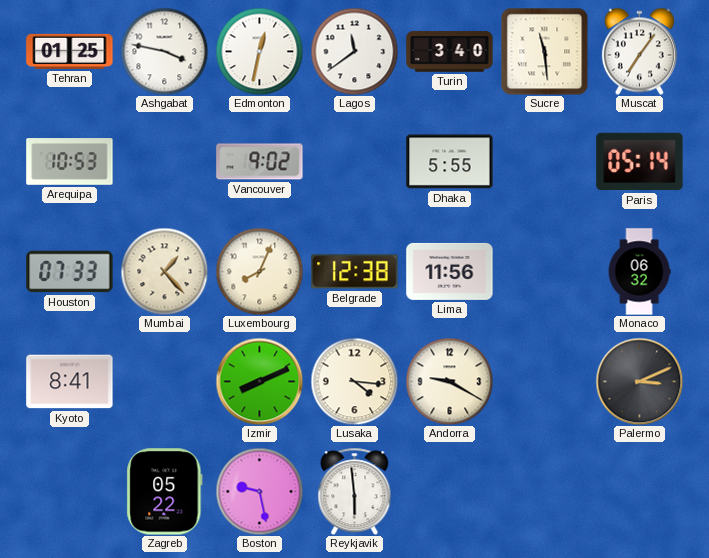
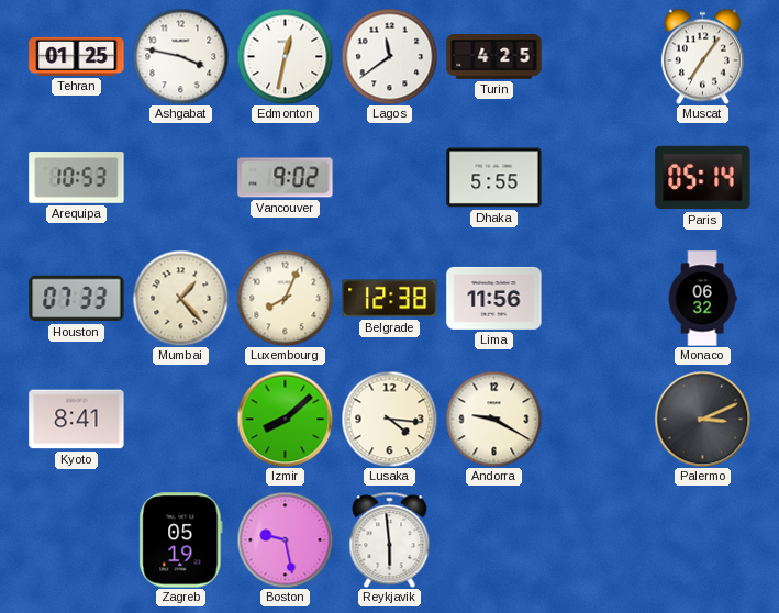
Turin: 3:40 -> 4:25 (494, 57)
Sucre: 11:29 -> none (544, 51)
Izmir: 8:11 -> 8:08 (285, 419)
Zagreb: 05:22 -> 05:19 (181, 540)
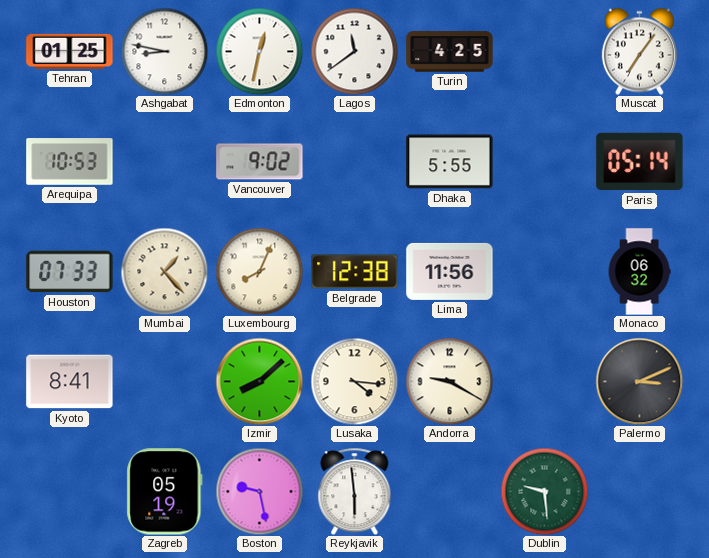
Ashgabat: 3:47 -> 8:47 (164, 51)
Dublin: none -> 9:29 (544, 491)
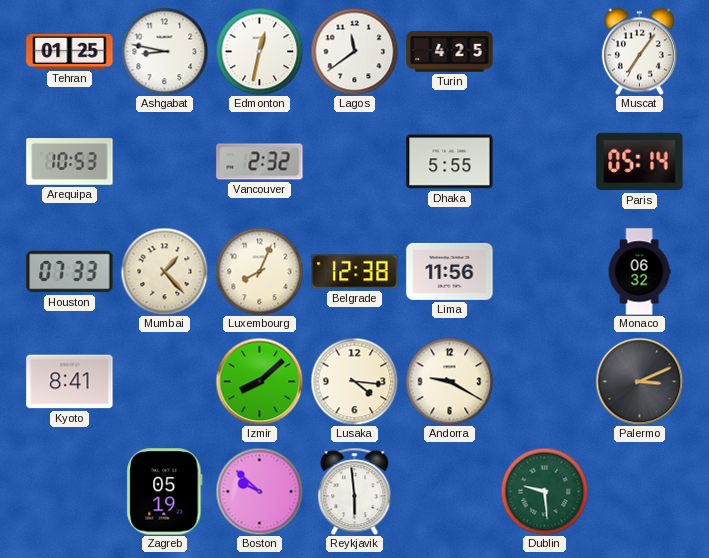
Vancouver: 9:02 -> 2:32 (260, 162)
Boston: 9:28 -> 9:52 (259, 491)
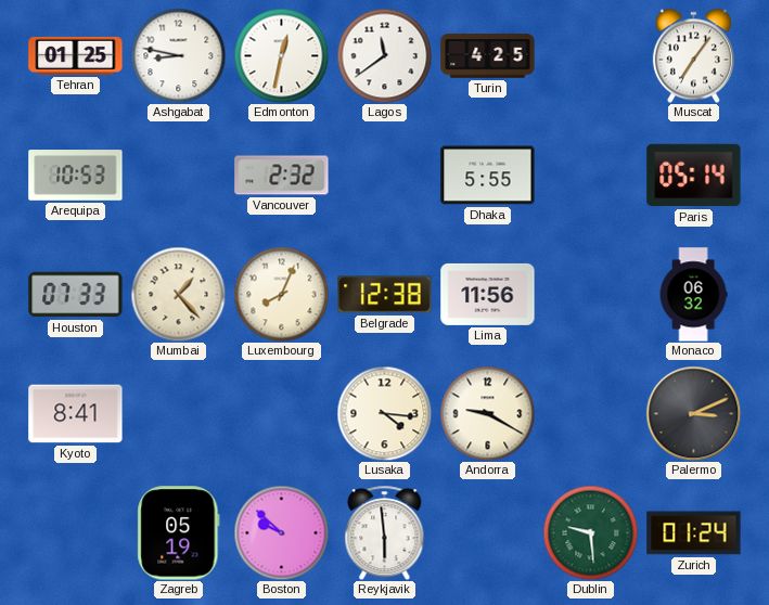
Izmir: 8:08 -> none (259, 381)
Zurich: none -> 01:24 (694, 533)
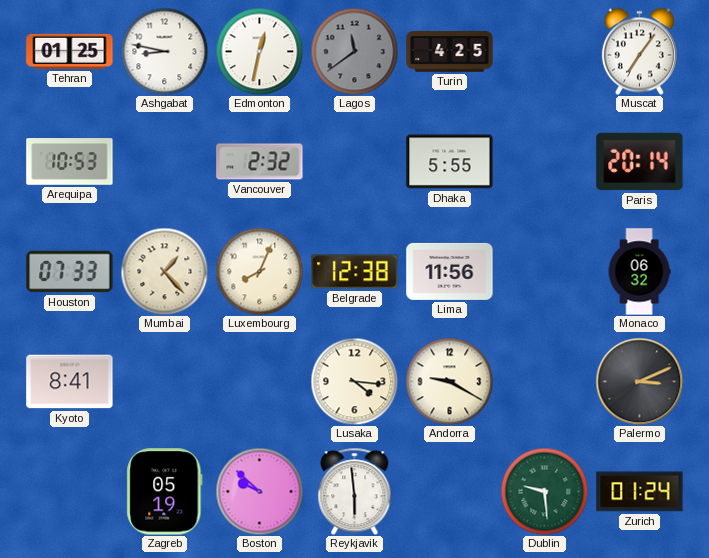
Lagos dial: white -> grey (354, 51)
Paris: 05:14 -> 20:14 (640, 162)
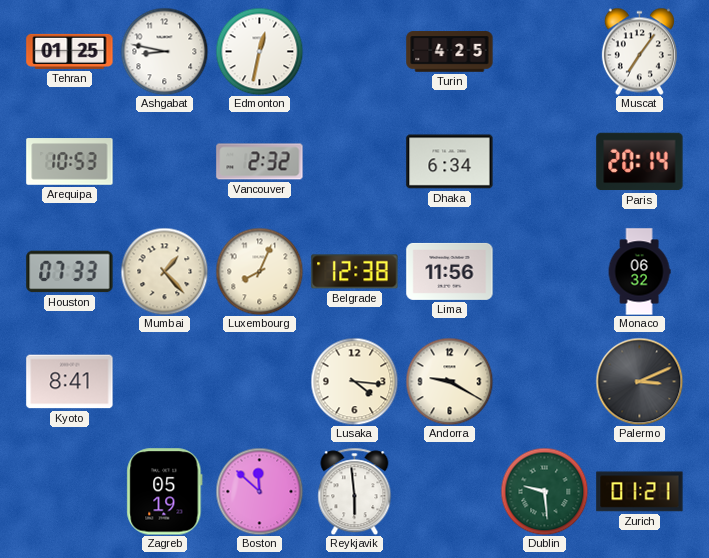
Lagos: 11:39 -> none (354, 51)
Dhaka: 5:55 -> 6:34 (450, 162)
Boston: 9:52 -> 11:52 (259, 491)
Zurich: 01:24 -> 01:21 (640, 492)
